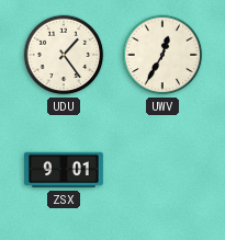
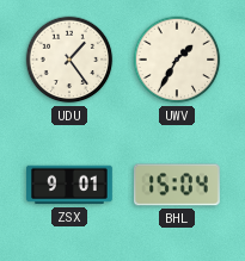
UWV: 12:35 -> 1:35 (177, 60)
BHL: none -> 15:04 (177, 185)
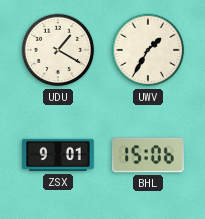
UDU: 1:24 -> 1:20 (58, 50)
BHL: 15:04 -> 15:06 (148, 155)
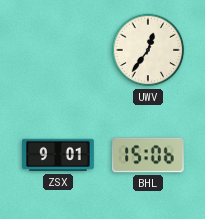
UDU: 1:20 -> none (58, 50)
UWV: 1:35 -> 12:36 (148, 50)
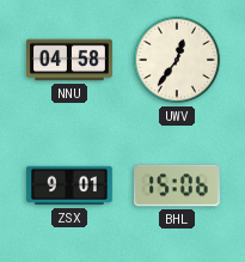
NNU: none -> 04:58 (71, 60)
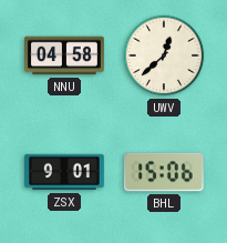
UWV: 12:36 -> 12:38 (164, 55)
